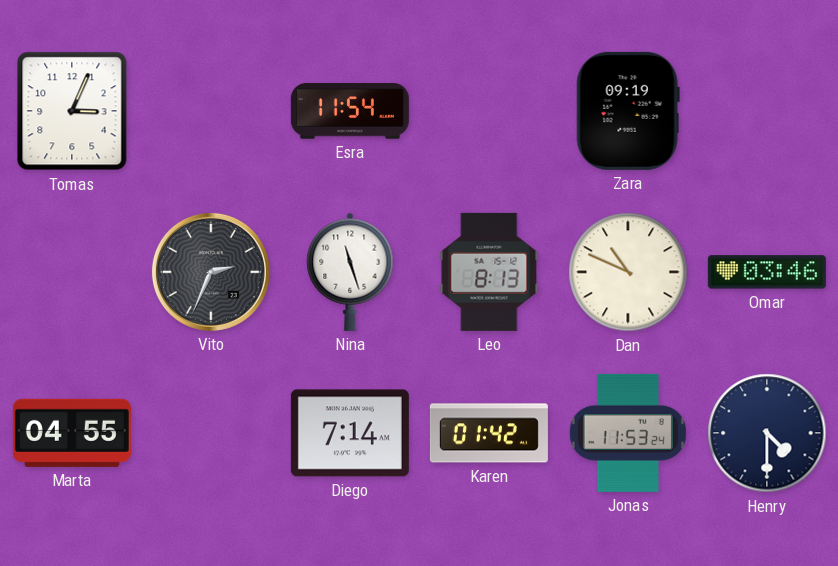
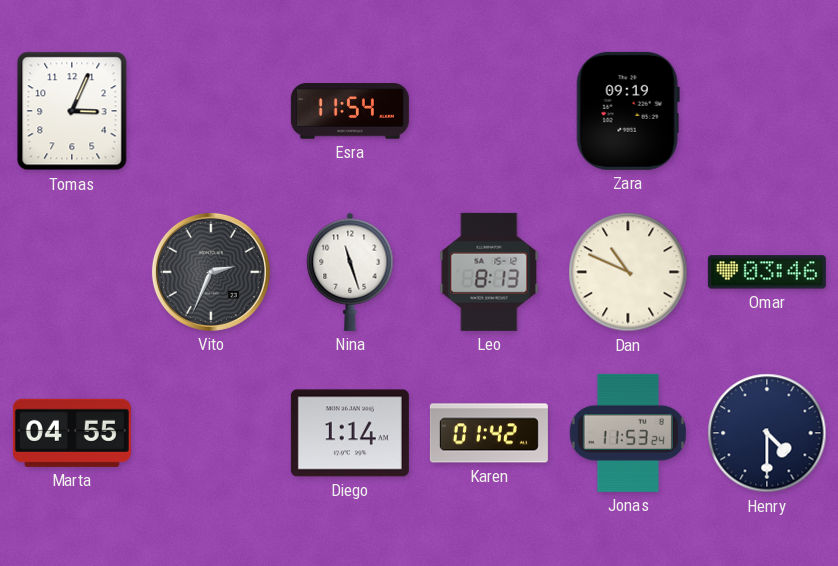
Diego: 7:14 -> 1:14 (350, 433)
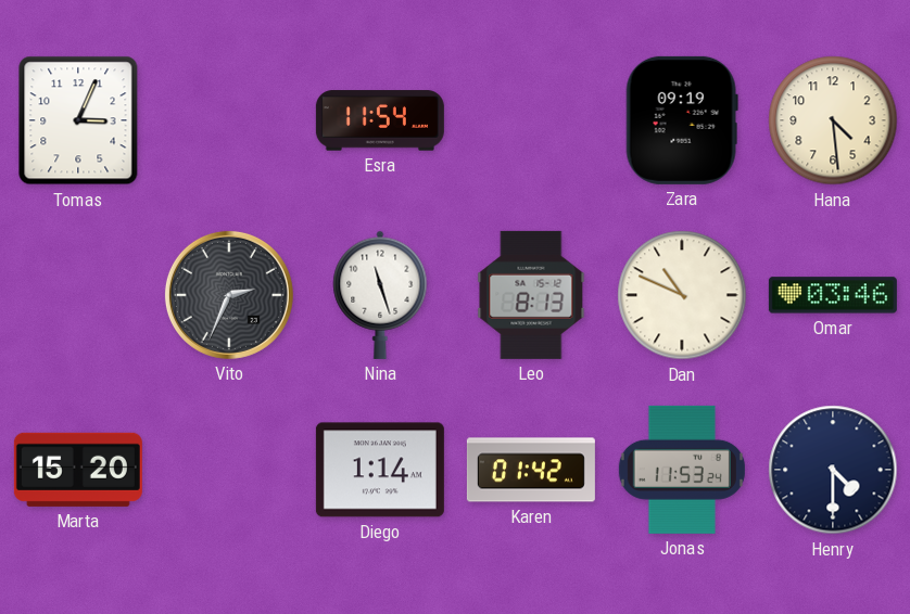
Hana: none -> 4:29 (833, 120)
Marta: 04:55 -> 15:20 (78, 470)
